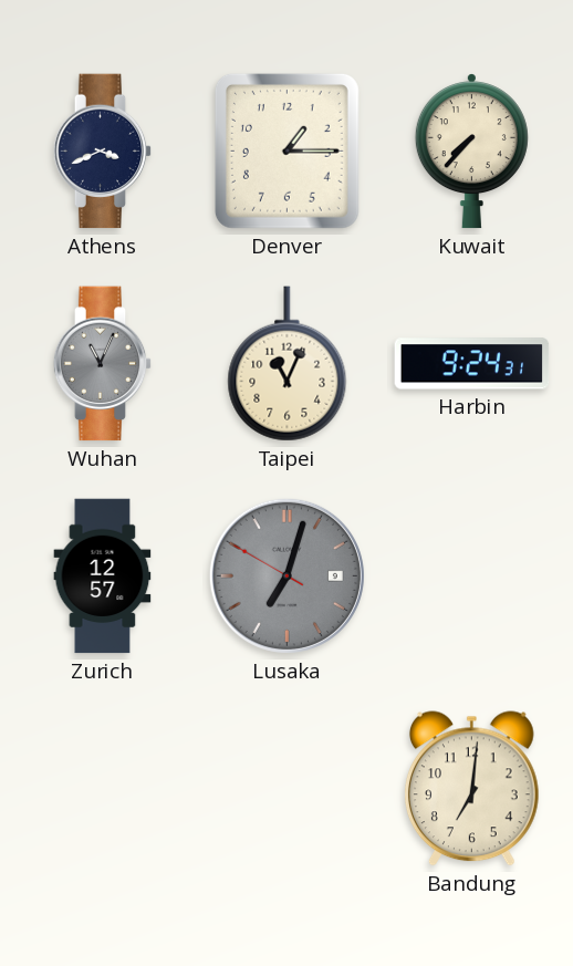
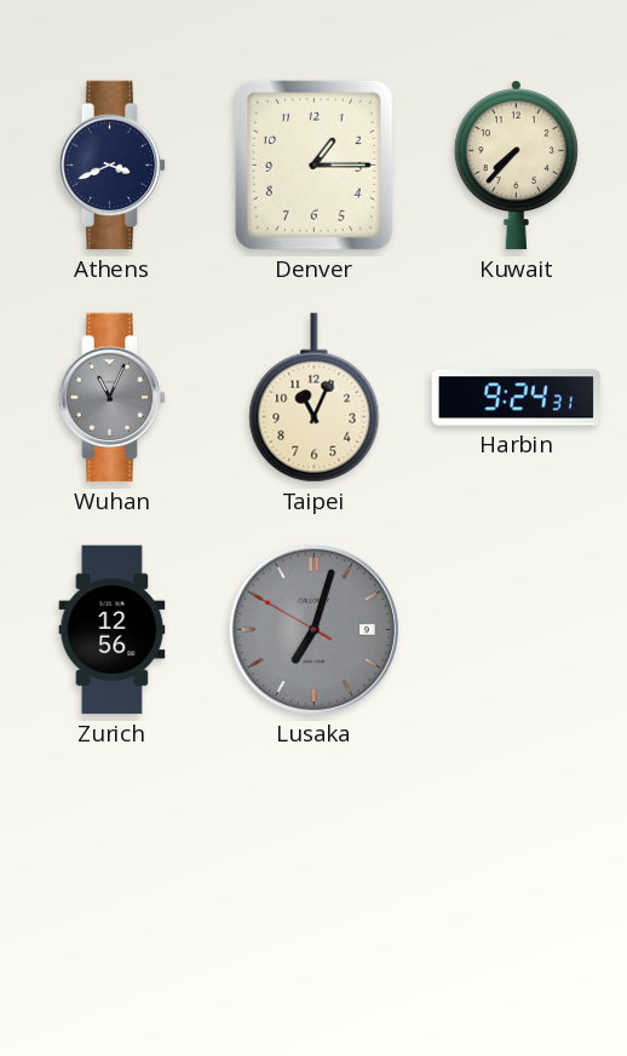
Zurich: 12:57 -> 12:56 (113, 630)
Bandung: 7:01 -> none (472, 789)
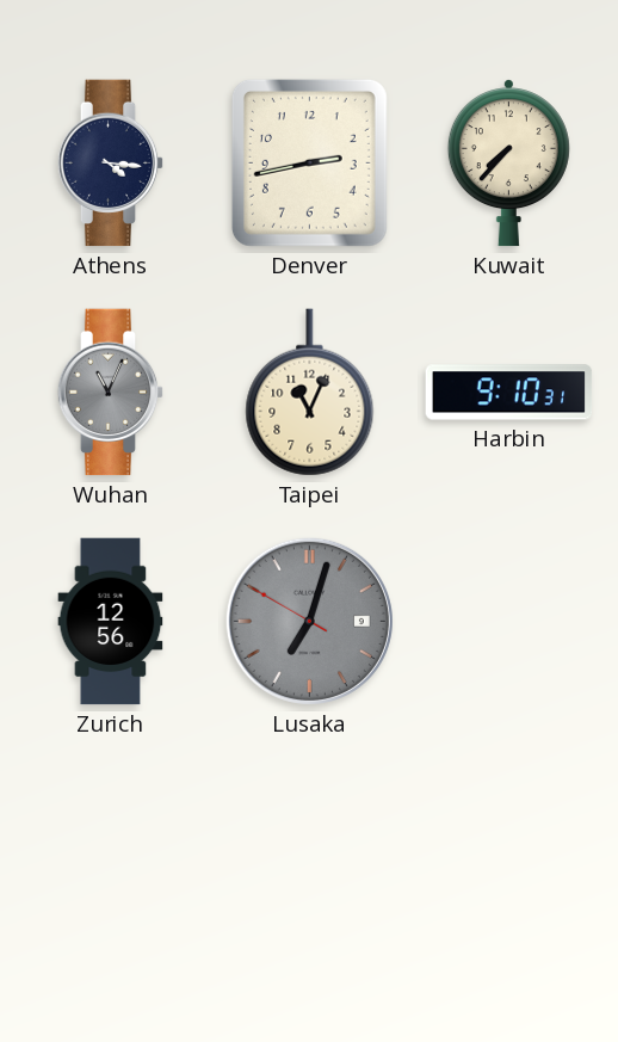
Athens: 3:41 -> 4:16 (111, 164)
Denver: 1:15 -> 2:43 (309, 162)
Harbin: 9:24 -> 9:10 (509, 393)
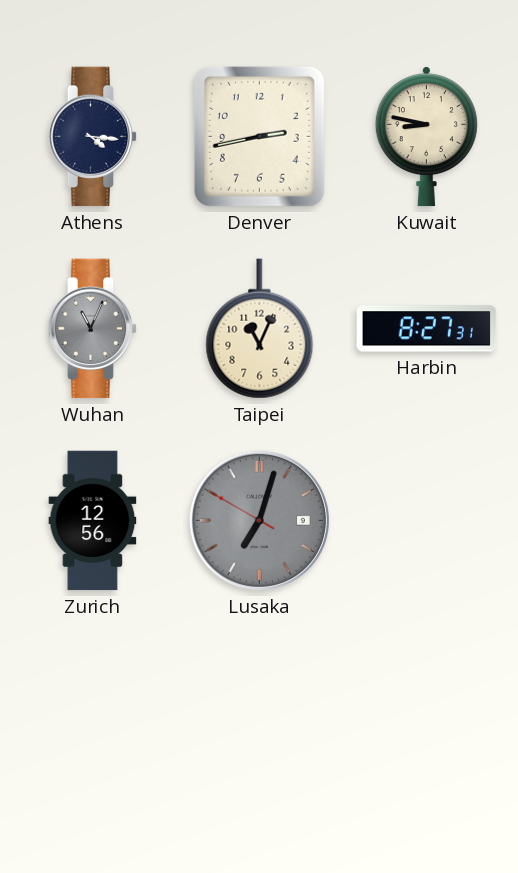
Kuwait: 7:37 -> 8:47 (426, 137)
Harbin: 9:10 -> 8:27 (427, 329)
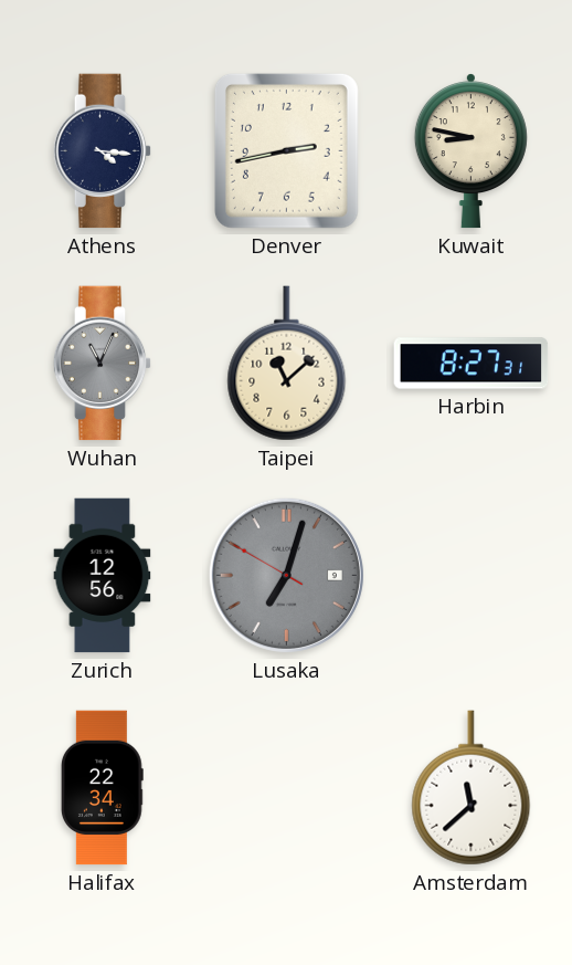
Taipei: 11:04 -> 11:08 (287, 364)
Halifax: none -> 22:34 (102, 788)
Amsterdam: none -> 11:38 (472, 788)
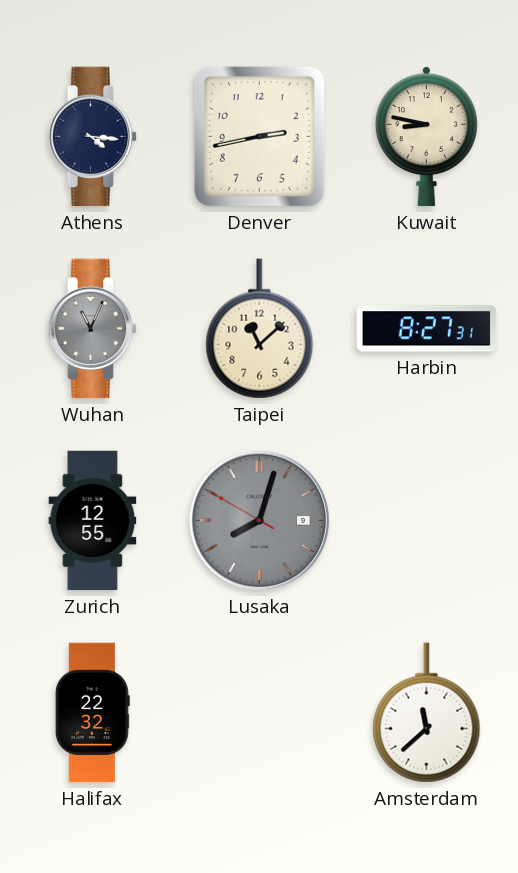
Zurich: 12:56 -> 12:55 (93, 521)
Lusaka: 7:02 -> 8:02 (259, 520)
Halifax: 22:34 -> 22:32 (92, 713)
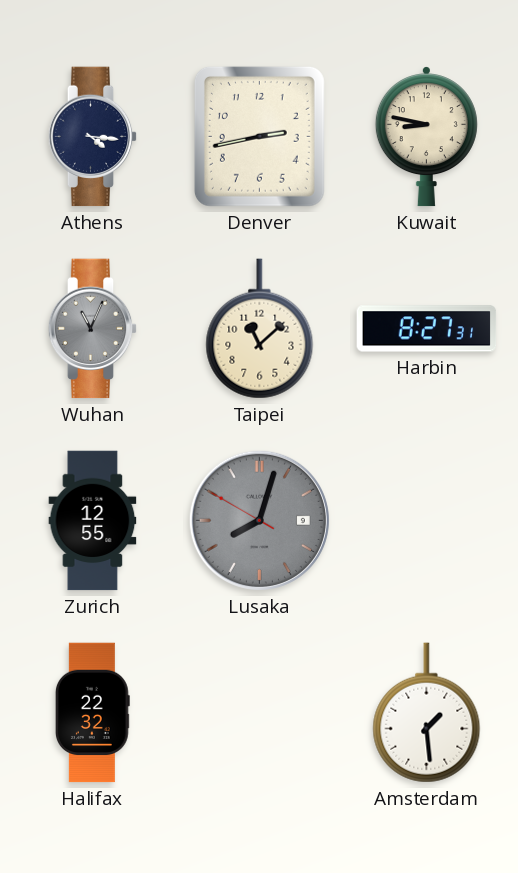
Amsterdam: 11:38 -> 1:29 (427, 713)
